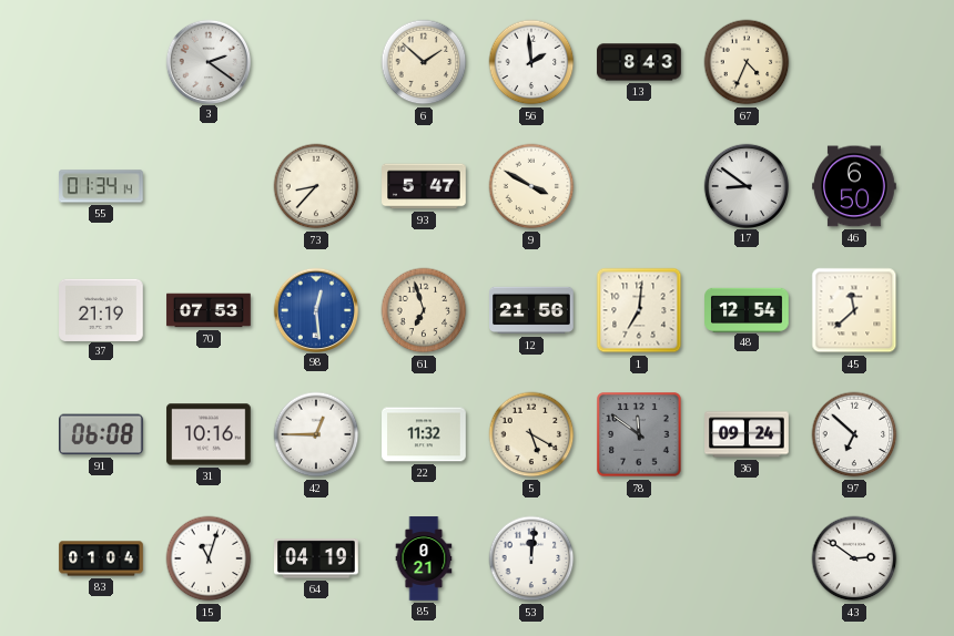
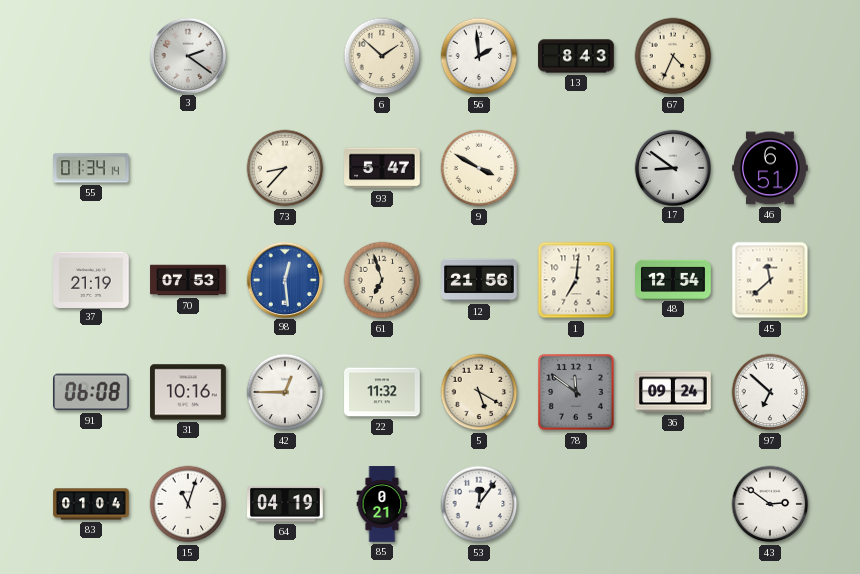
46: 6:50 -> 6:51 (770, 168)
53: 12:01 -> 12:06 (479, 504)
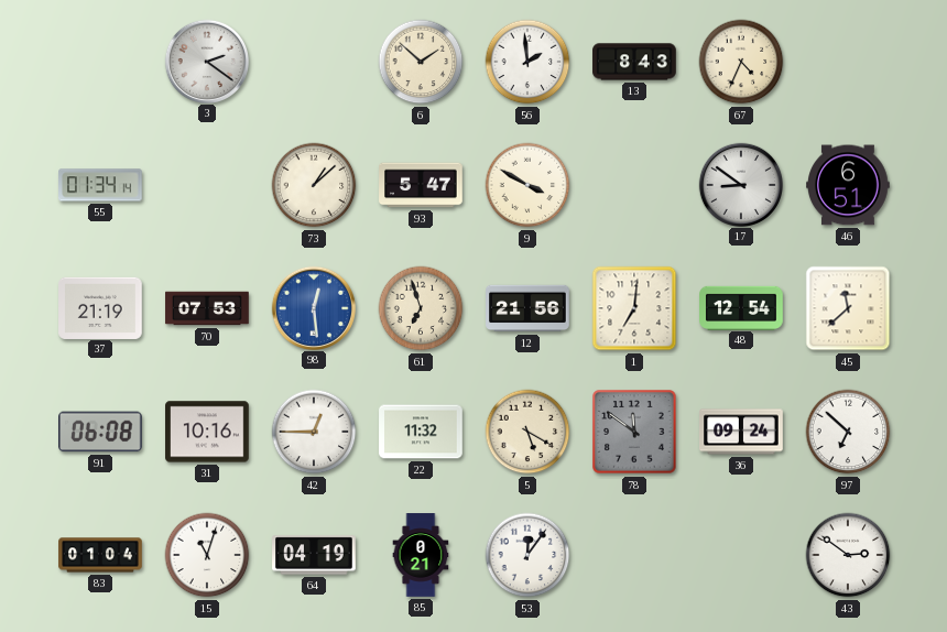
73: 8:37 -> 1:08 (314, 185)
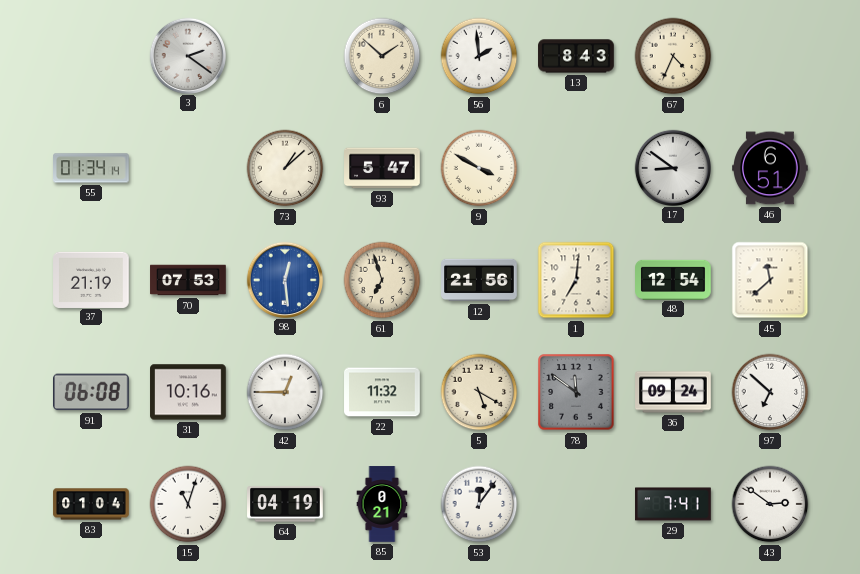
29: none -> 7:41 (673, 504)
